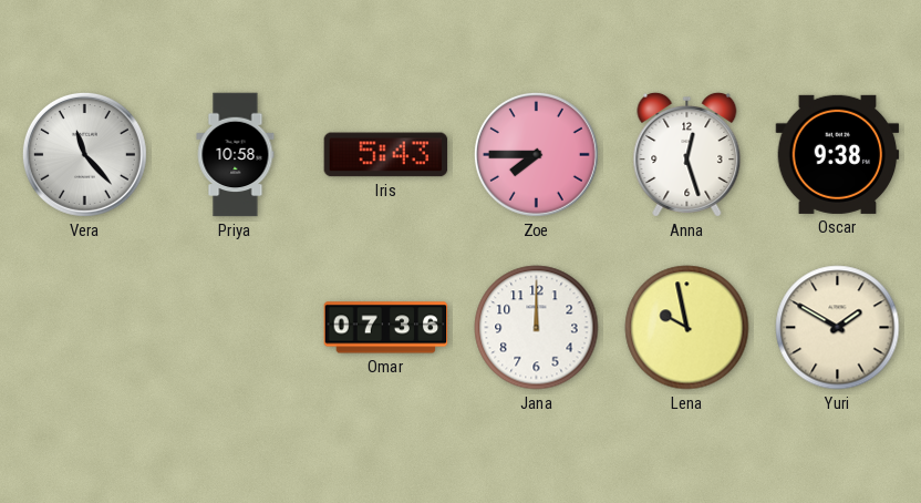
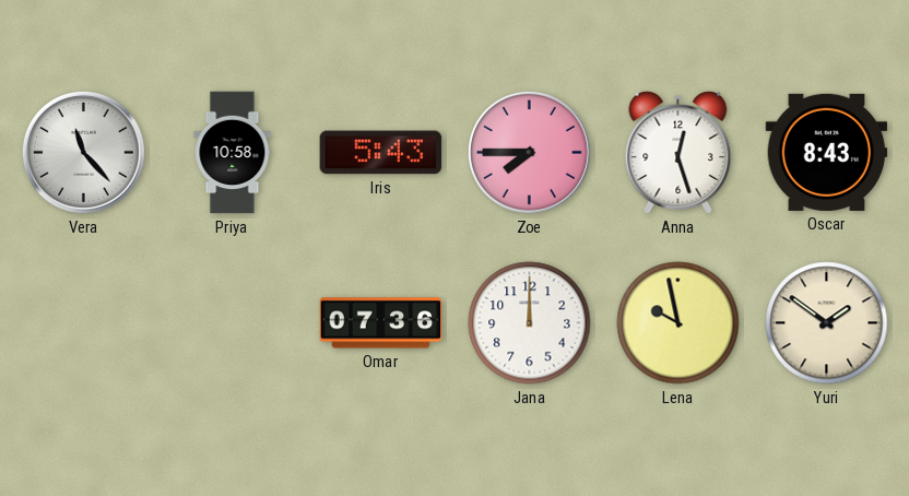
Oscar: 9:38 -> 8:43 (827, 152)
Yuri: 1:50 -> 1:51 (827, 323)
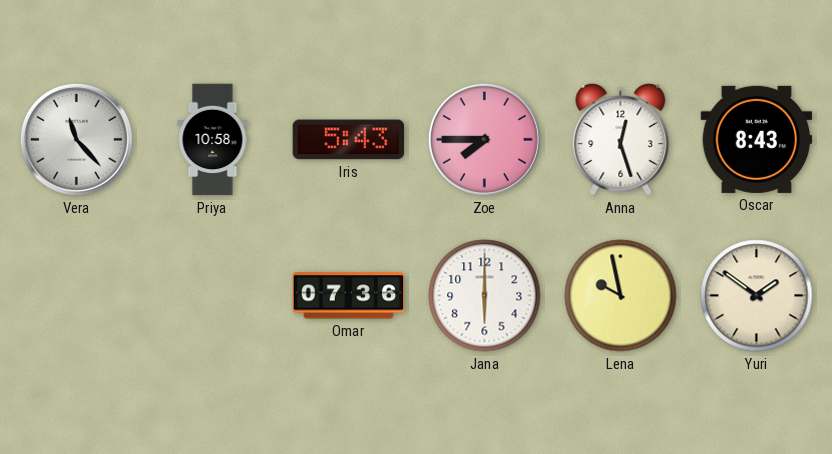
Jana: 12:00 -> 6:00 (485, 296)
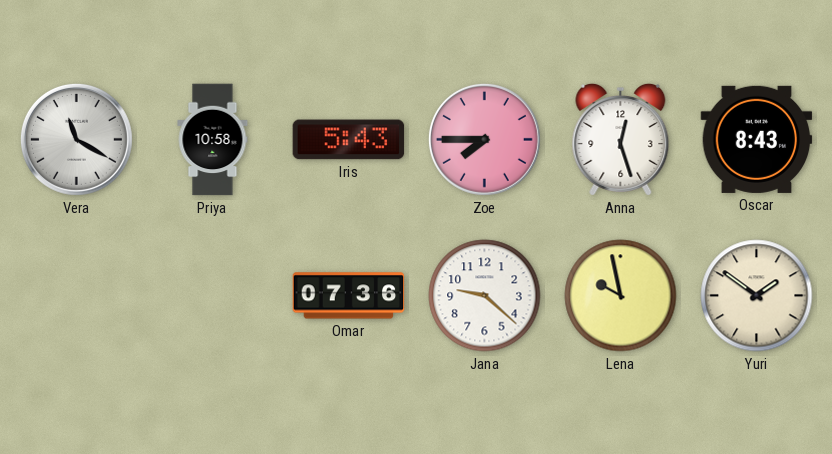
Vera: 11:23 -> 11:20 (76, 139)
Jana: 6:00 -> 9:22 (485, 296)
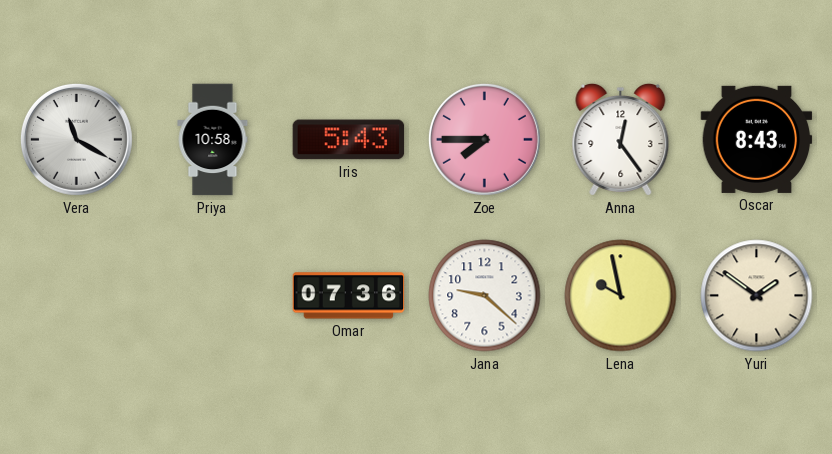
Anna: 12:27 -> 12:24 (621, 140)
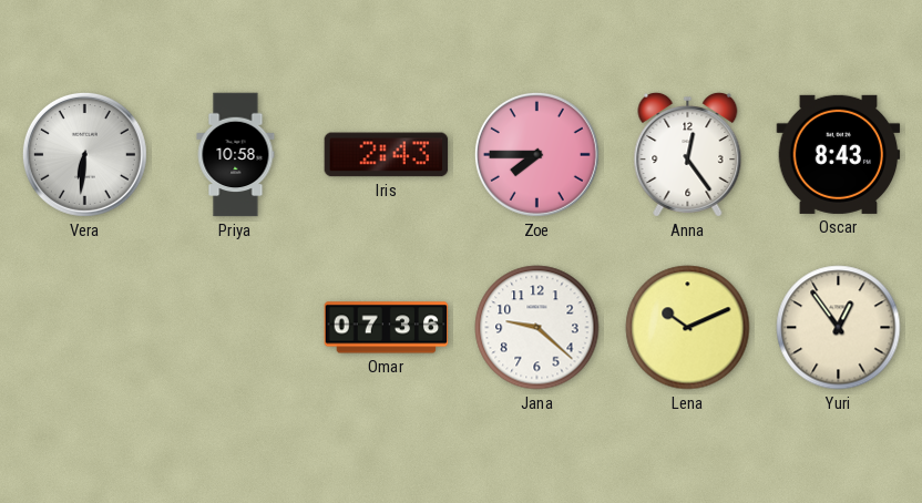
Vera: 11:20 -> 6:31 (84, 154)
Iris: 5:43 -> 2:43 (387, 155)
Lena: 9:58 -> 10:11 (688, 328)
Yuri: 1:51 -> 12:54 (839, 328)
